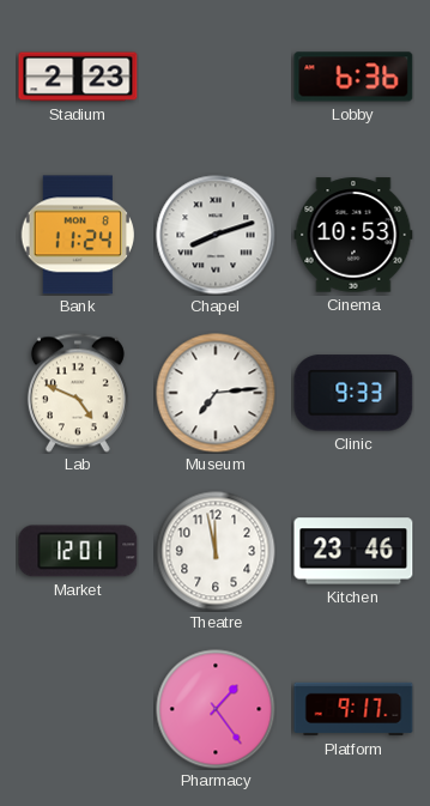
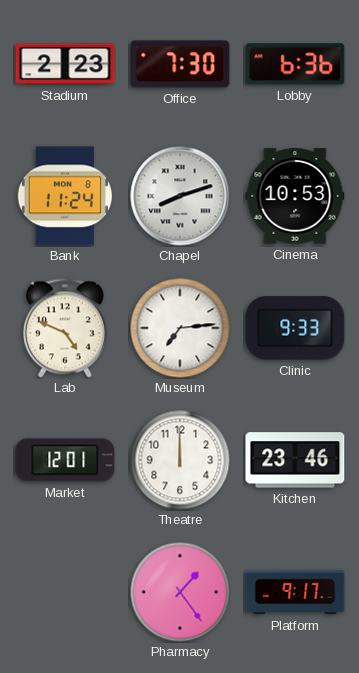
Office: none -> 7:30 (180, 64)
Theatre: 11:58 -> 12:00 (180, 460)
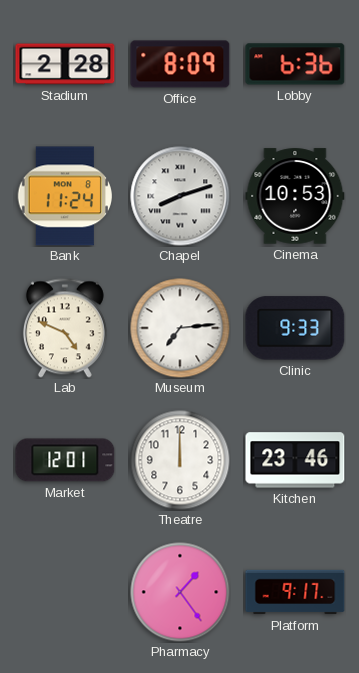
Stadium: 2:23 -> 2:28 (65, 64)
Office: 7:30 -> 8:09 (180, 64)
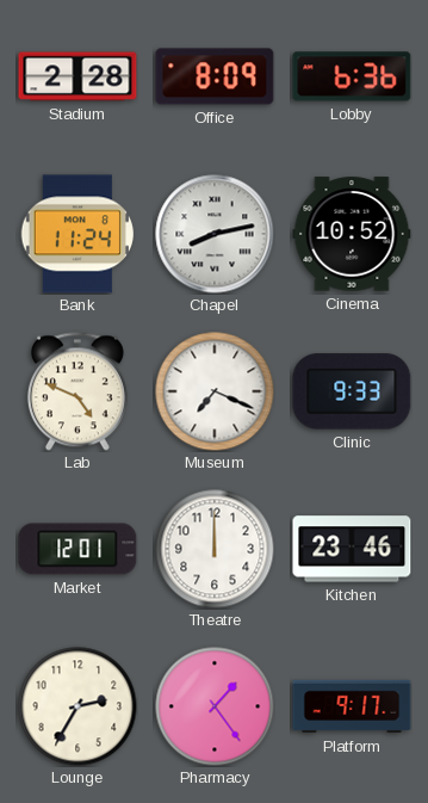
Chapel: 8:12 -> 8:13 (215, 234)
Cinema: 10:53 -> 10:52 (352, 234)
Museum: 7:14 -> 7:19 (215, 391)
Lounge: none -> 2:35 (77, 706)
